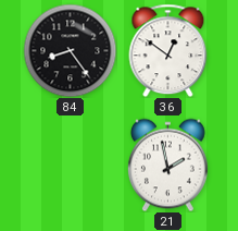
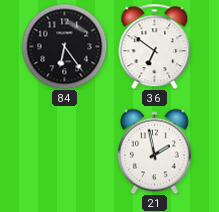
84: 8:24 -> 6:24 (64, 46)
36: 12:51 -> 6:51 (155, 46)
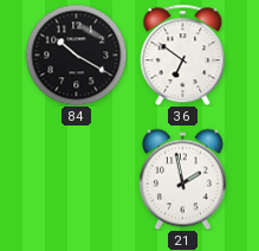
84: 6:24 -> 10:20 (76, 54)
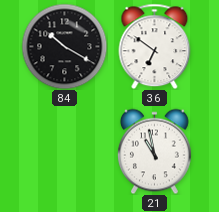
21: 1:58 -> 10:58 (154, 151)
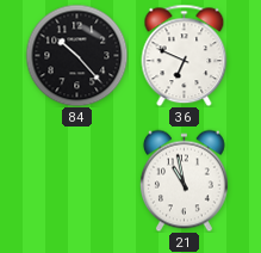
84: 10:20 -> 10:23 (76, 55)
36: 6:51 -> 6:49 (185, 55)
